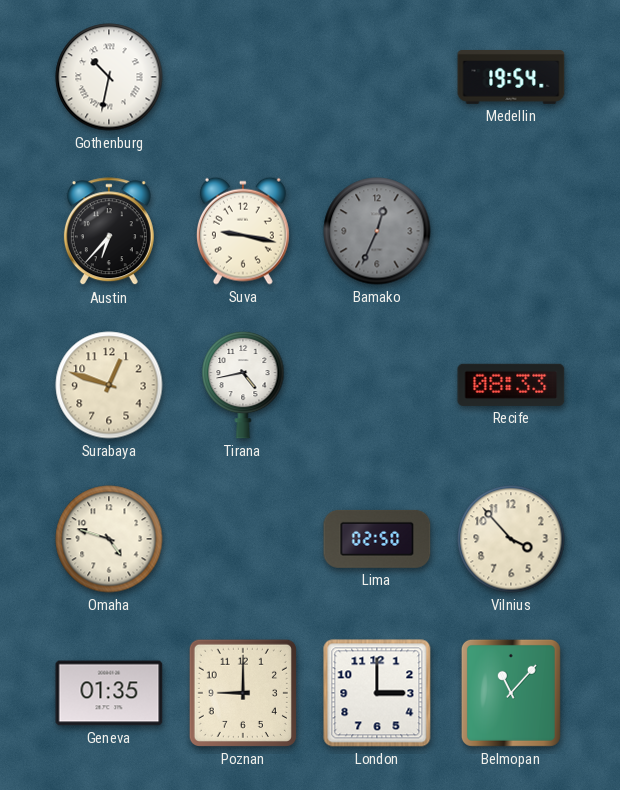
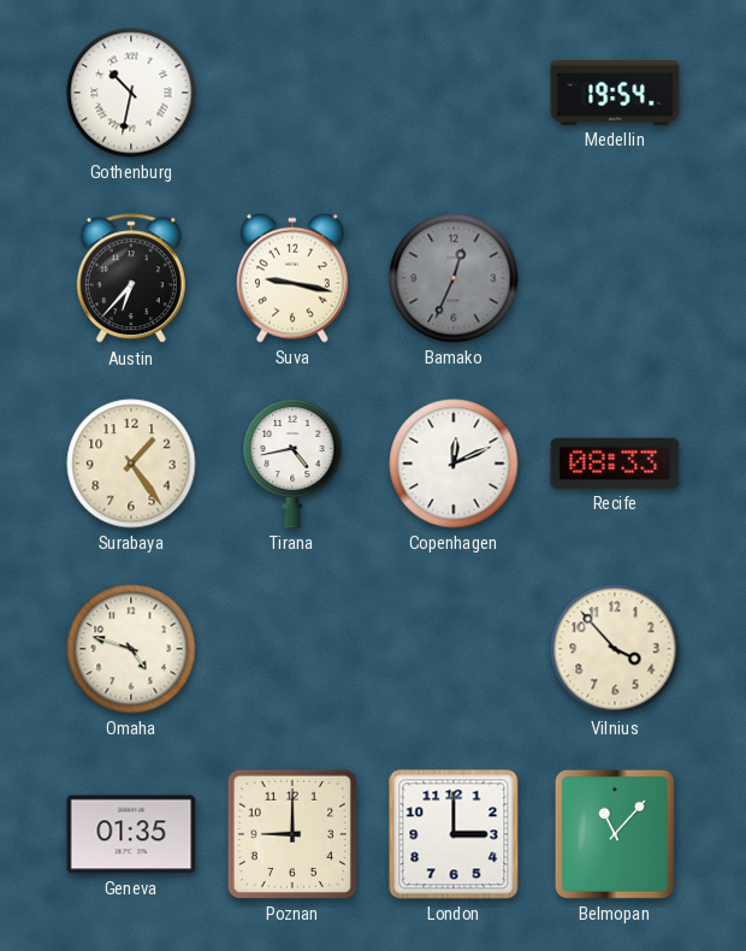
Surabaya: 12:48 -> 1:24 (131, 463)
Copenhagen: none -> 12:11 (454, 463)
Lima: 02:50 -> none (377, 539)
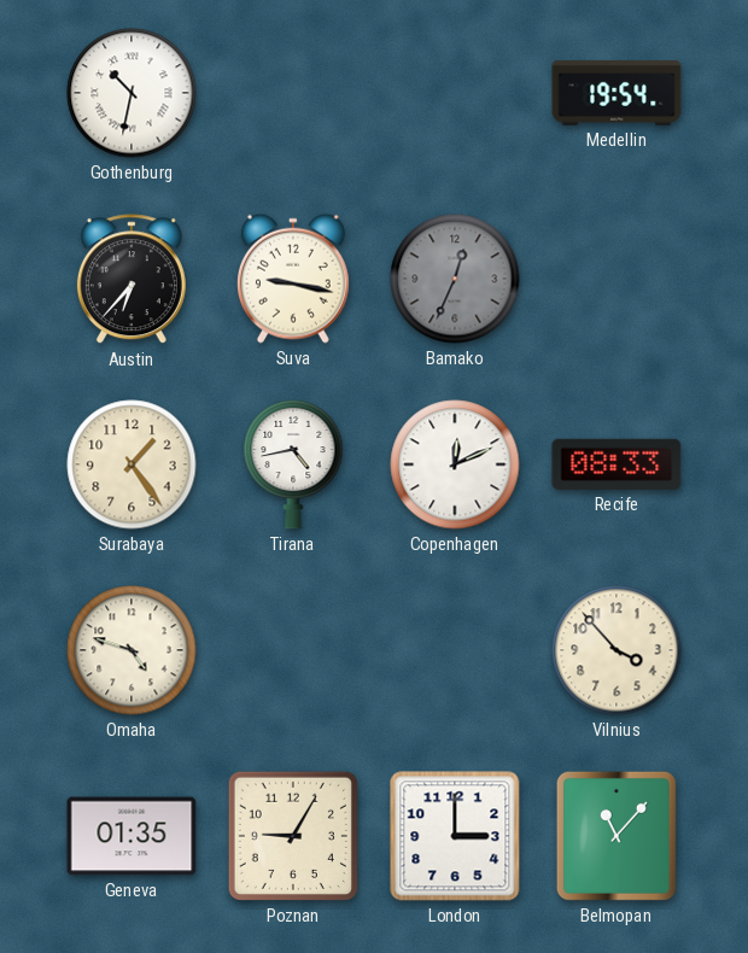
Poznan: 9:00 -> 9:05 (293, 836)
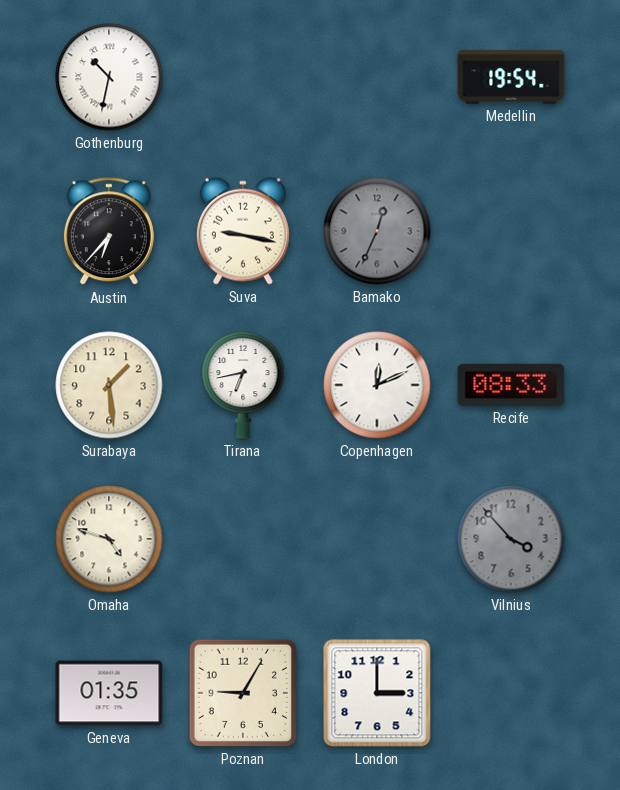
Surabaya: 1:24 -> 1:29 (109, 385)
Tirana: 4:43 -> 6:43 (243, 385)
Vilnius dial: cream -> grey (511, 539)
Belmopan: 11:07 -> none (616, 836)
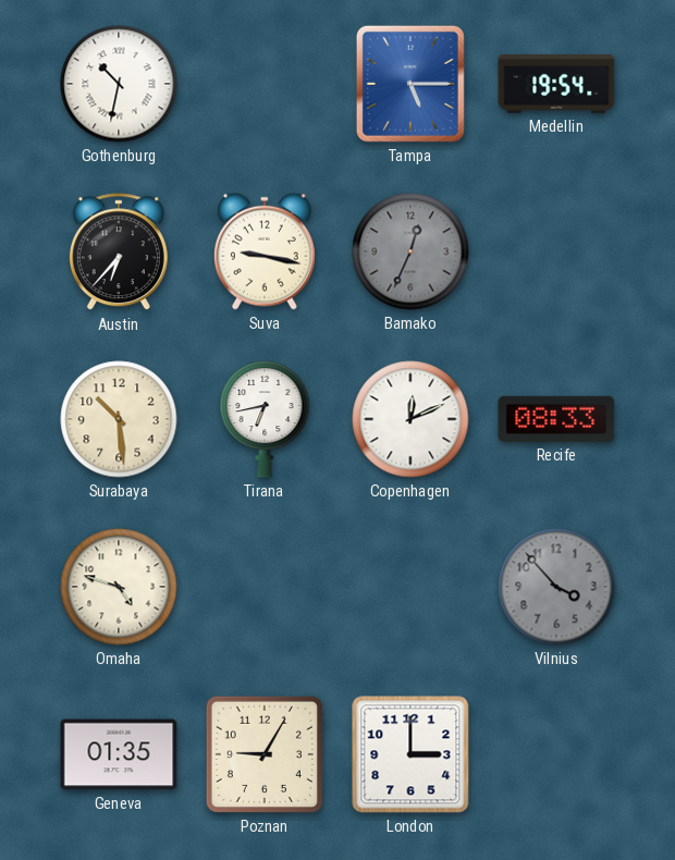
Tampa: none -> 5:15 (410, 84)
Surabaya: 1:29 -> 10:29 (119, 419)
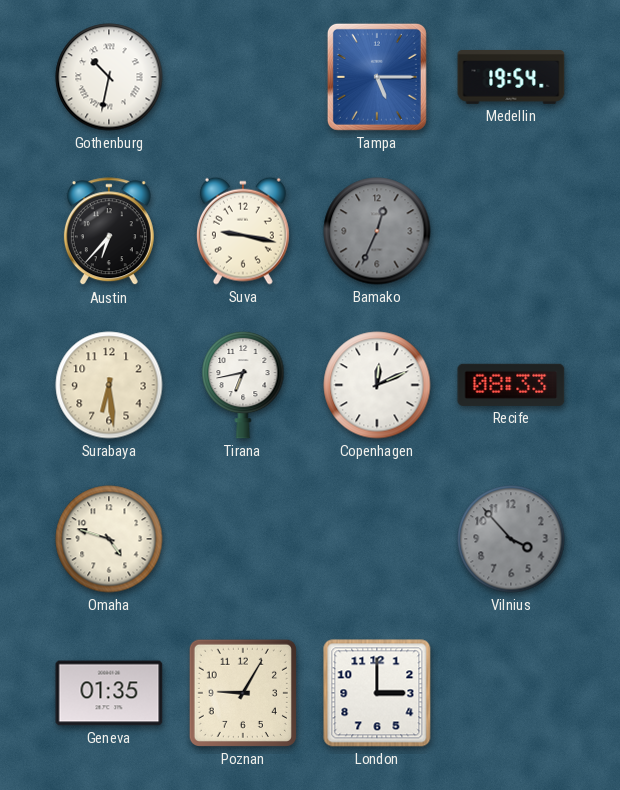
Surabaya: 10:29 -> 6:29 (109, 385)
